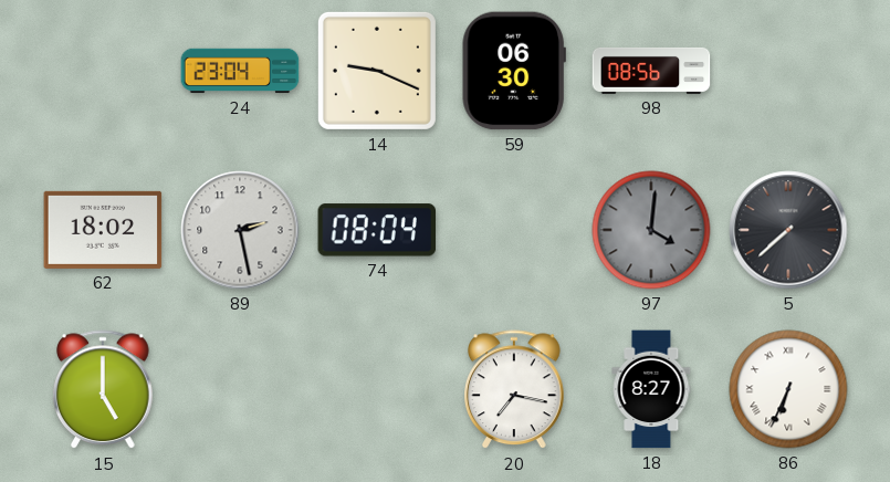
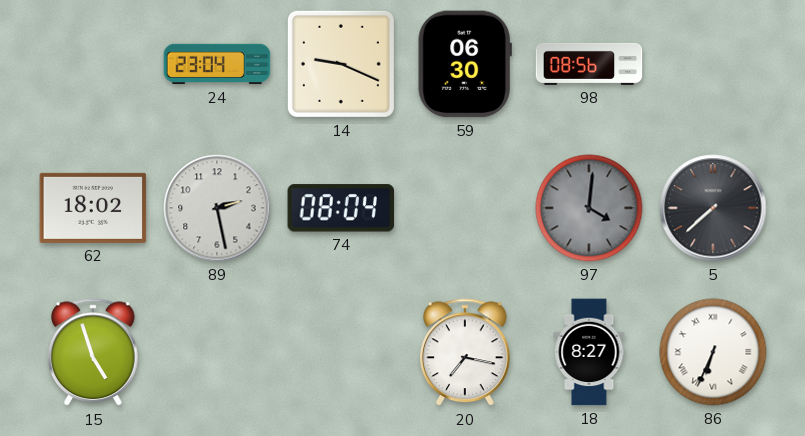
15: 5:00 -> 4:57 (94, 353)
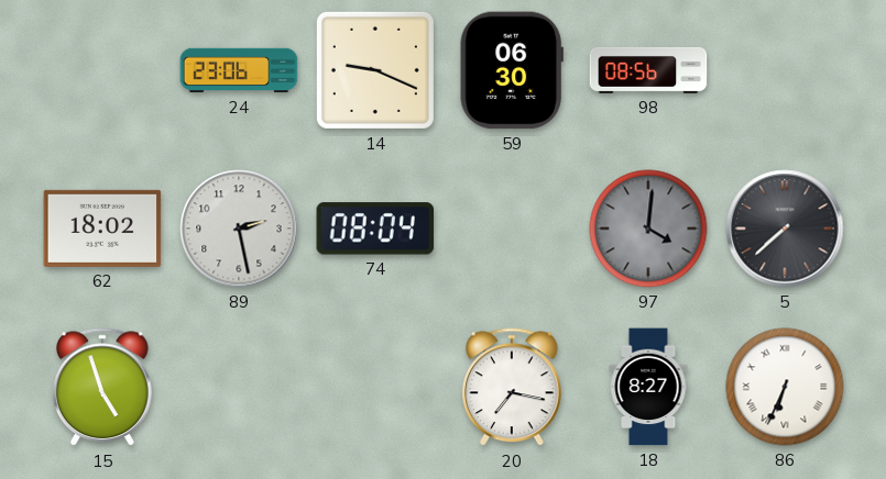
24: 23:04 -> 23:06 (239, 70)
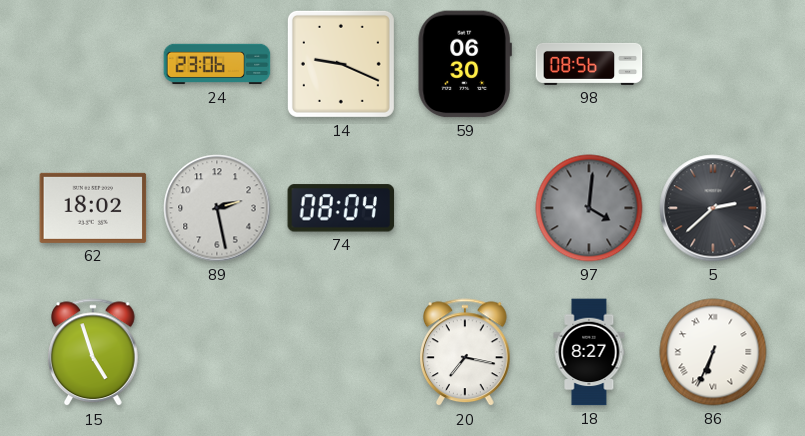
5: 7:38 -> 2:38 (713, 208)
